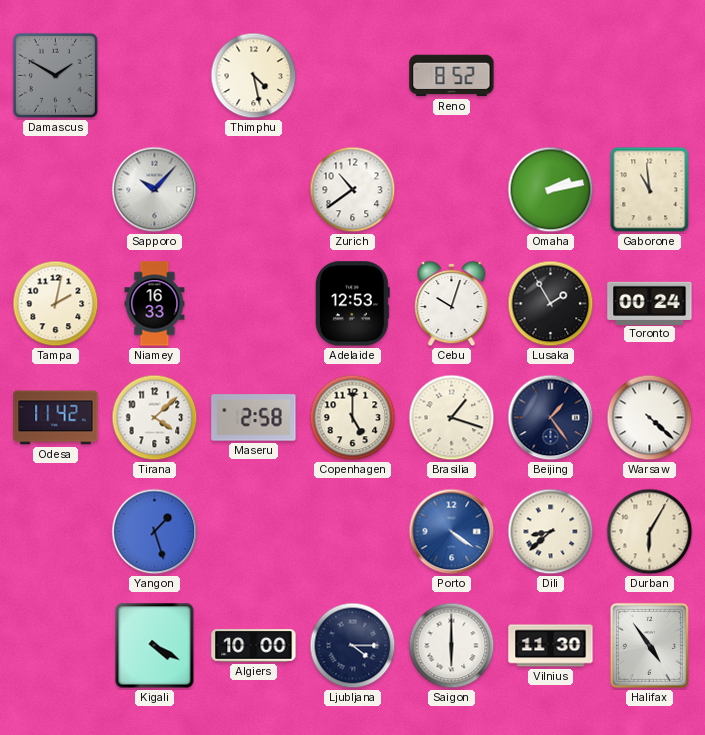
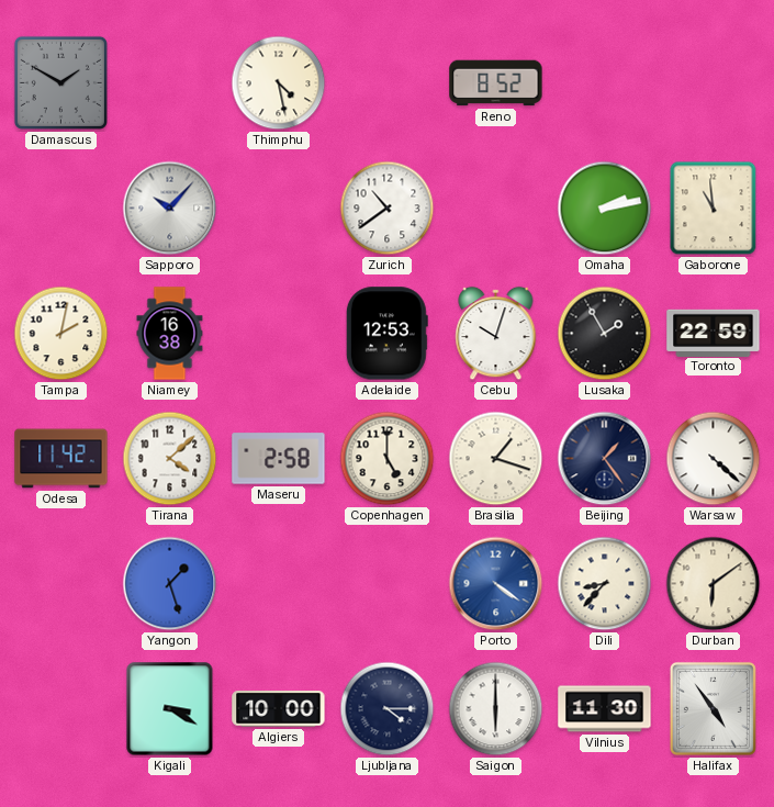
Niamey: 16:33 -> 16:38 (170, 334)
Toronto: 00:24 -> 22:59 (714, 333)
Dili: 8:38 -> 8:37 (605, 584)
Durban: 6:05 -> 6:09 (714, 584)
Kigali: 4:20 -> 3:20 (170, 709)
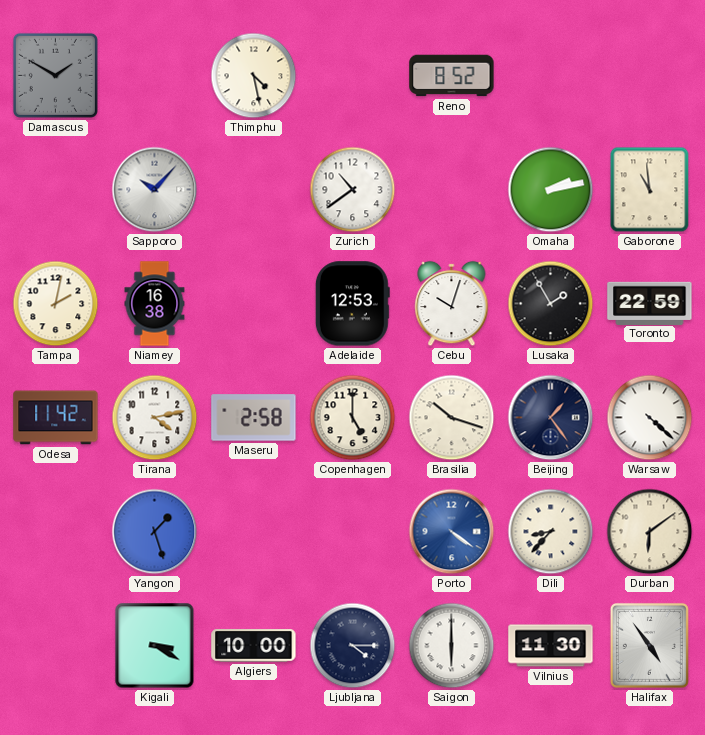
Tirana: 4:08 -> 4:13 (155, 418)
Brasilia: 1:18 -> 10:18 (452, 418)
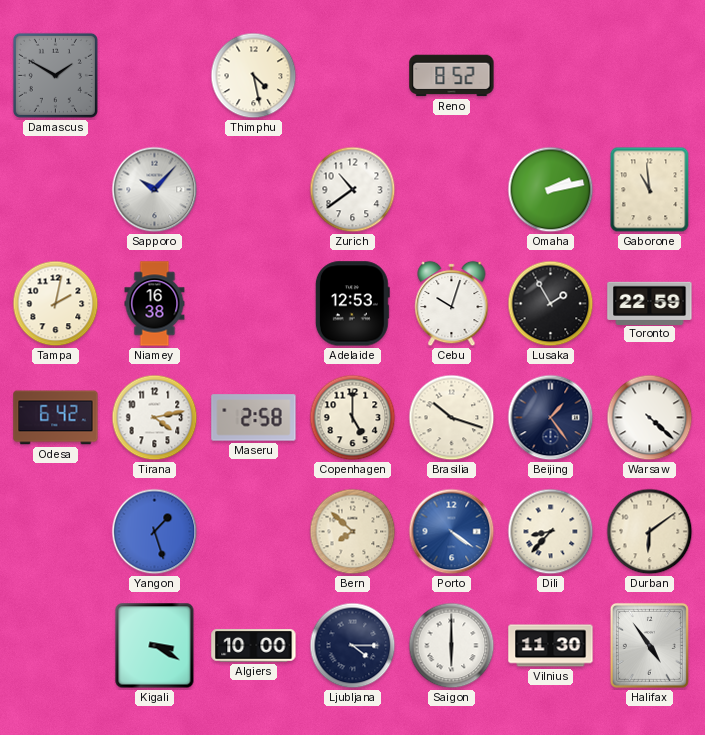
Odesa: 11:42 -> 6:42 (56, 418)
Bern: none -> 7:52 (353, 532)
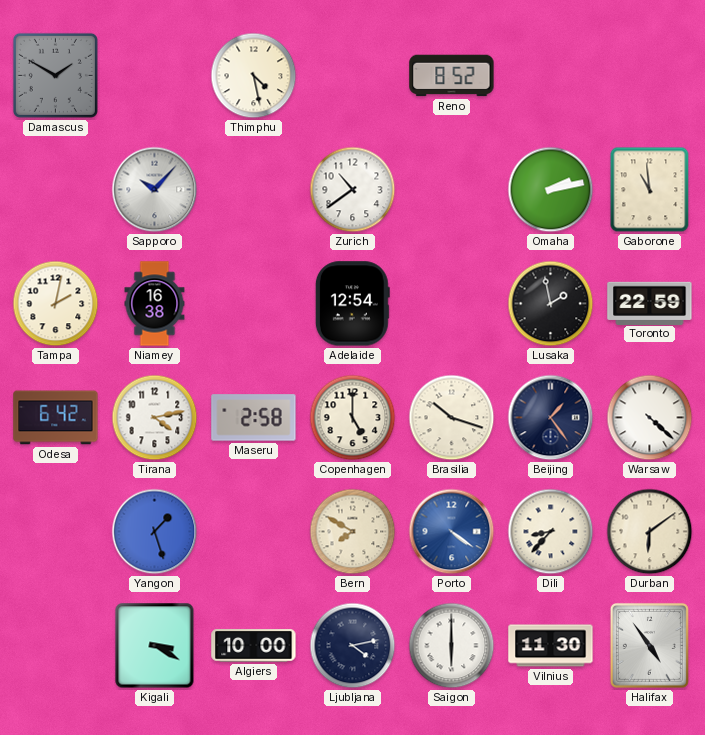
Adelaide: 12:53 -> 12:54 (352, 304)
Cebu: 10:03 -> none (452, 304)
Lusaka: 1:55 -> 1:58 (551, 304)
Bern: 7:52 -> 7:50 (353, 532)
Ljubljana: 4:15 -> 4:13 (353, 646)
